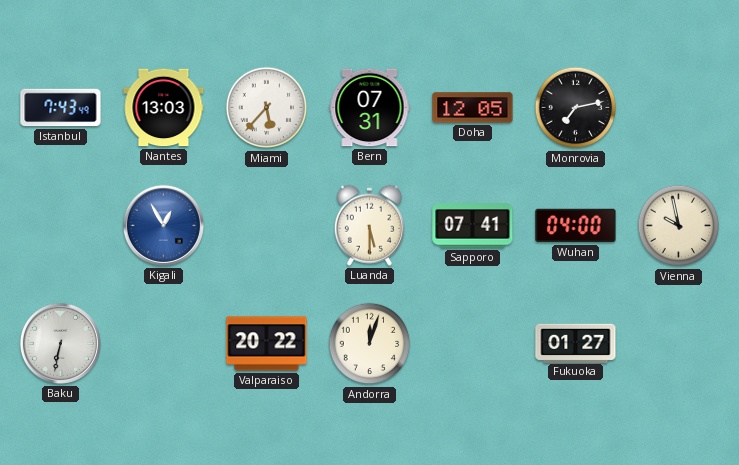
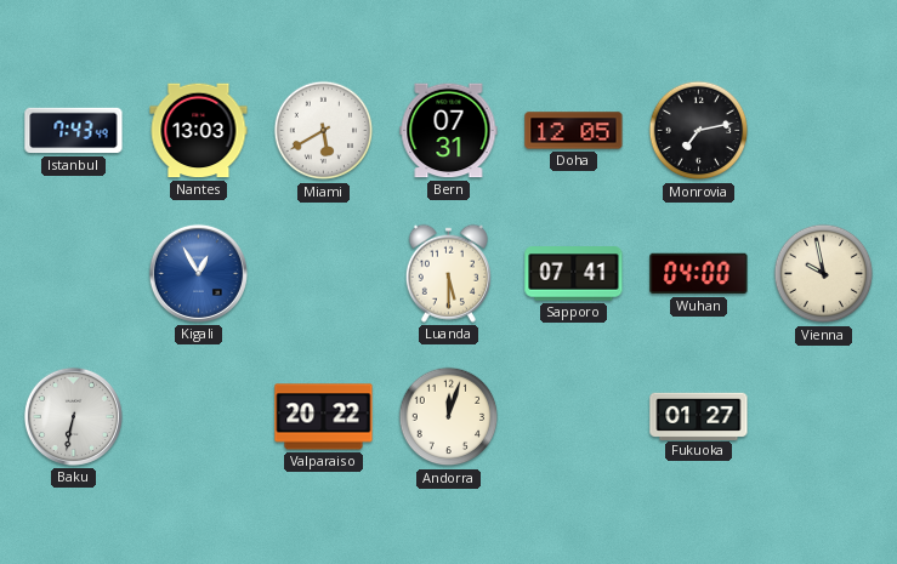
Miami: 5:37 -> 5:40 (324, 131)
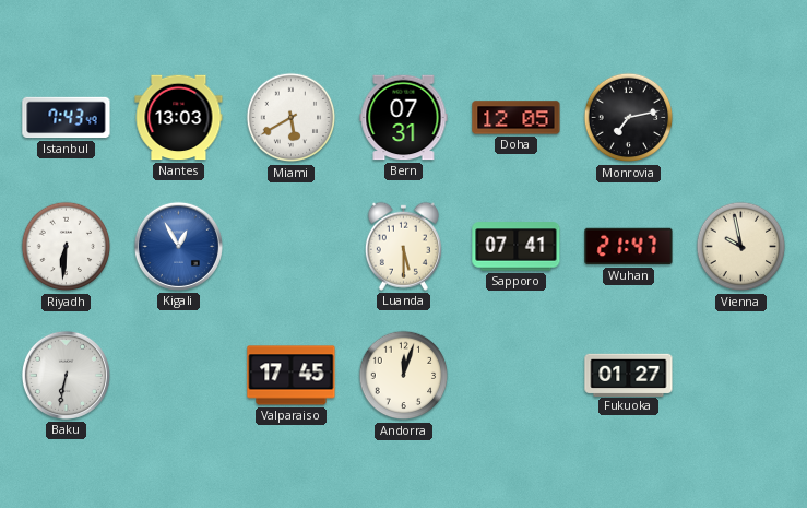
Riyadh: none -> 6:31 (67, 247)
Wuhan: 04:00 -> 21:47 (629, 247)
Valparaiso: 20:22 -> 17:45 (292, 376)
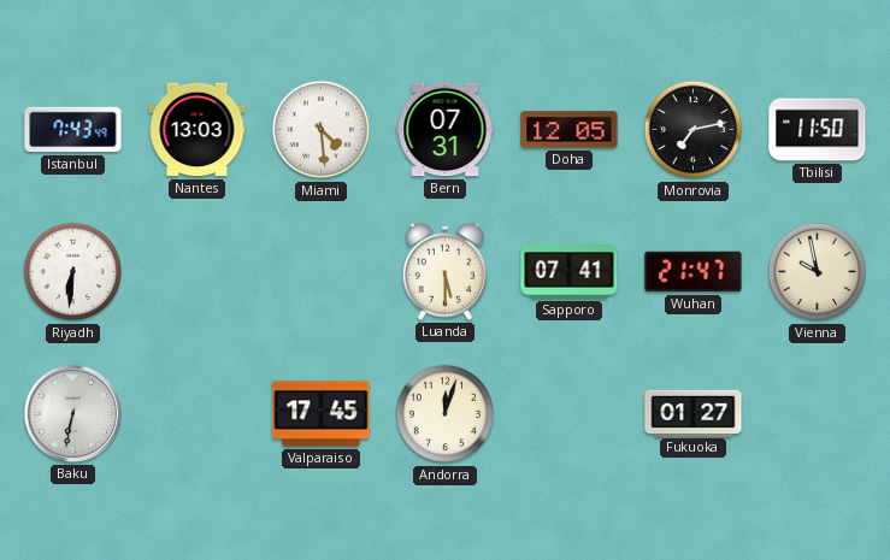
Miami: 5:40 -> 4:29 (322, 130)
Tbilisi: none -> 11:50 (818, 130)
Kigali: 12:55 -> none (178, 246)
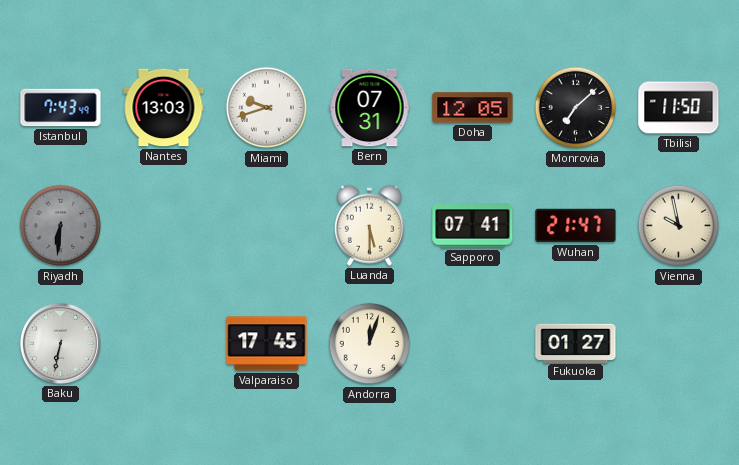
Miami: 4:29 -> 9:42 (267, 108)
Monrovia: 7:13 -> 7:08 (576, 108)
Riyadh dial: white -> grey (61, 226)
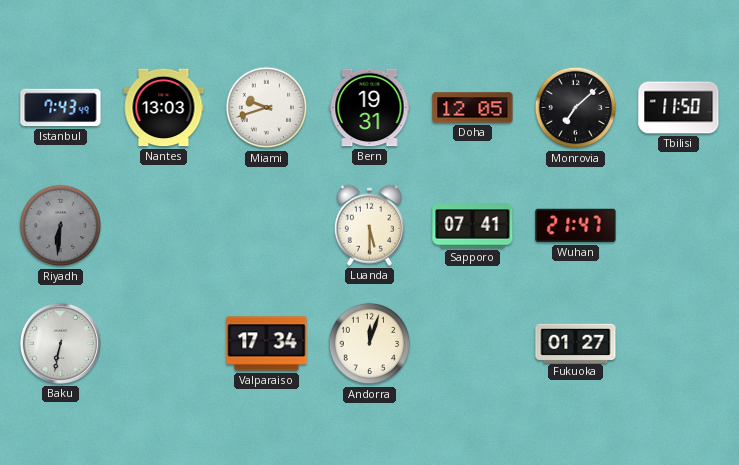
Bern: 07:31 -> 19:31 (370, 108)
Vienna: 9:58 -> none (679, 226)
Valparaiso: 17:45 -> 17:34 (267, 344)
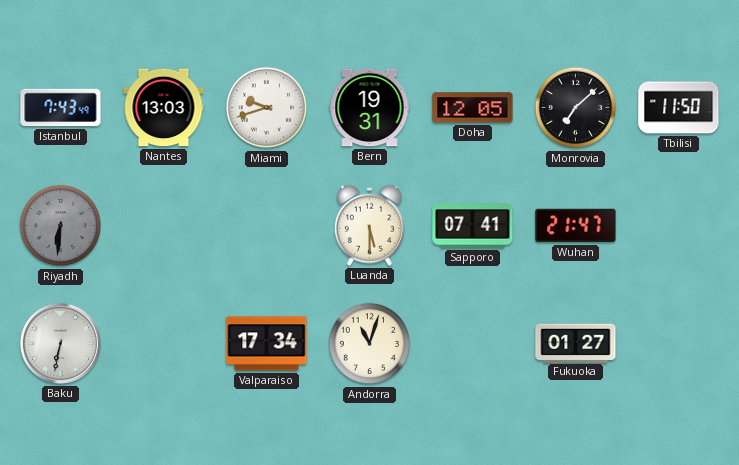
Andorra: 12:03 -> 11:03 (370, 344)
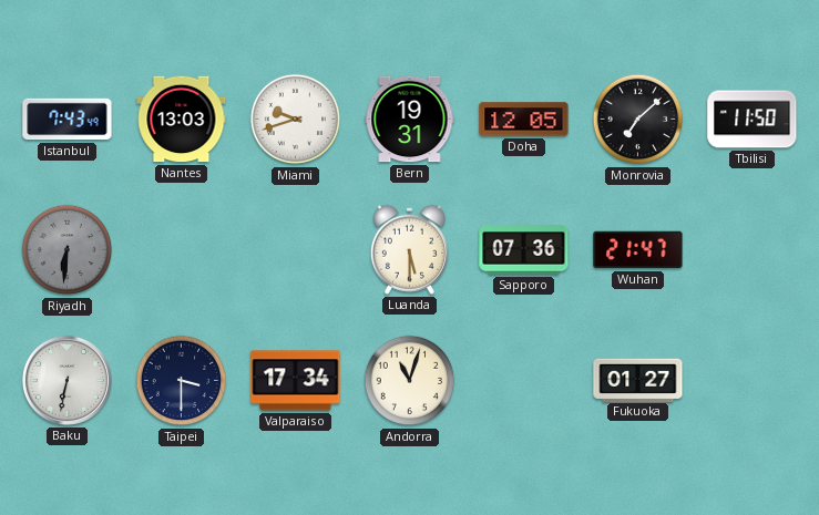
Sapporo: 07:41 -> 07:36 (524, 250)
Taipei: none -> 3:30 (182, 381)
